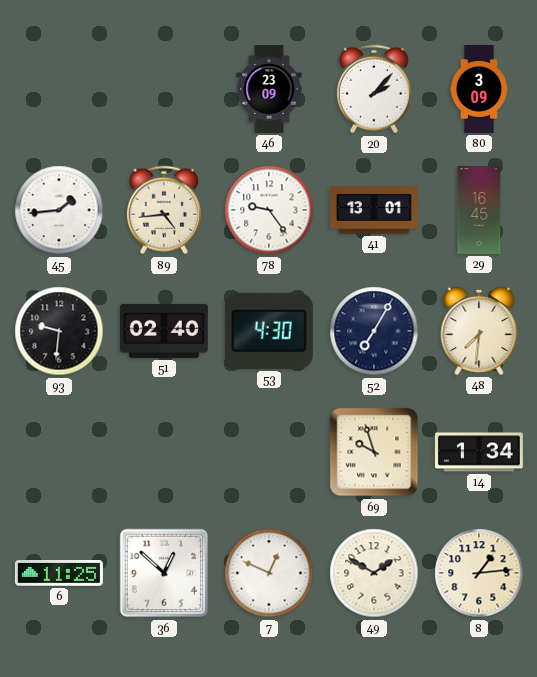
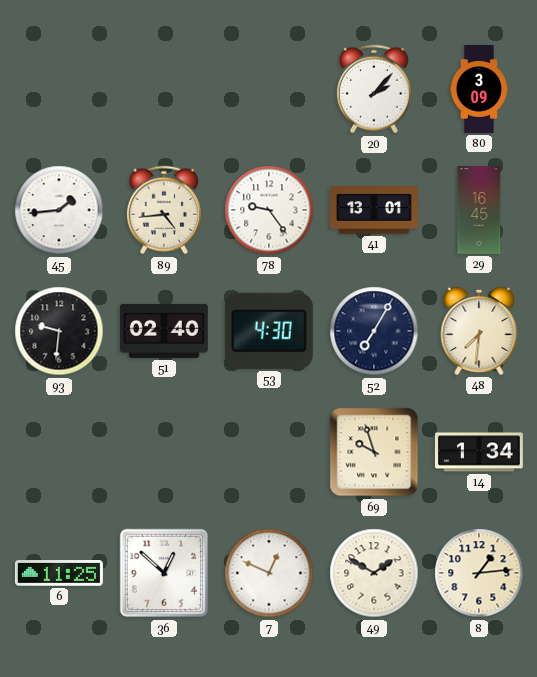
46: 23:09 -> none (269, 89)
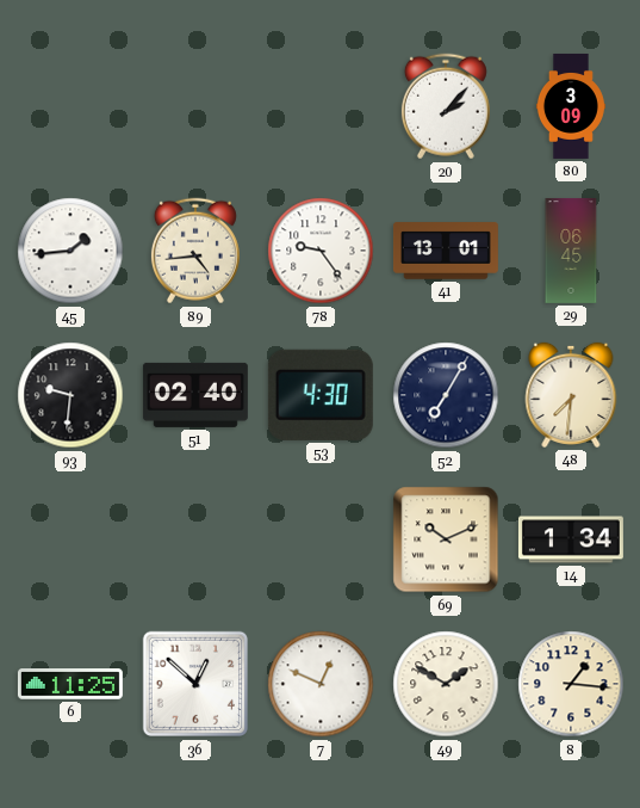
29: 16:45 -> 06:45 (571, 251)
69: 9:57 -> 10:11 (446, 539)
8: 1:14 -> 1:16 (571, 684)
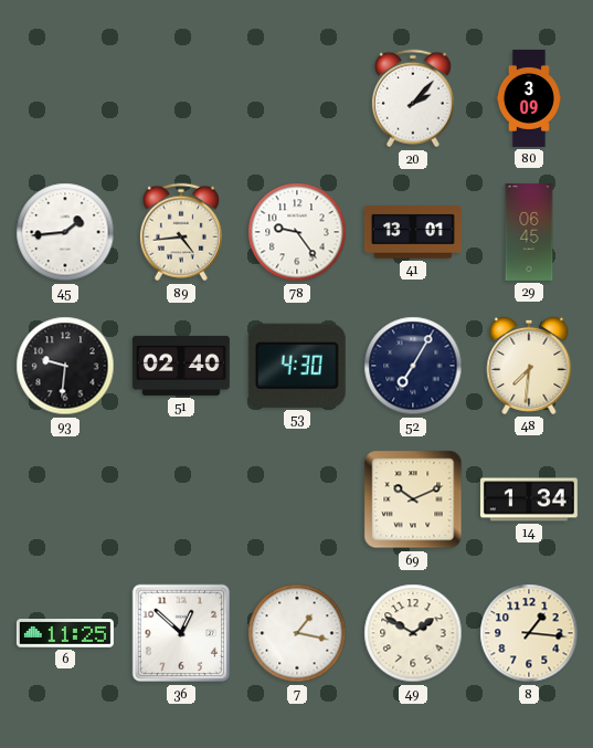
7: 12:49 -> 1:17 (297, 633)
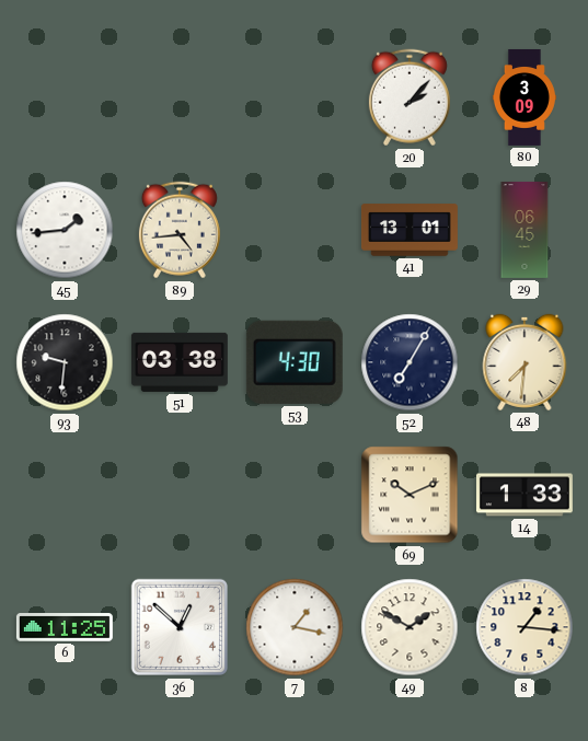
78: 9:24 -> none (297, 232)
51: 02:40 -> 03:38 (180, 362)
14: 1:34 -> 1:33 (524, 495)
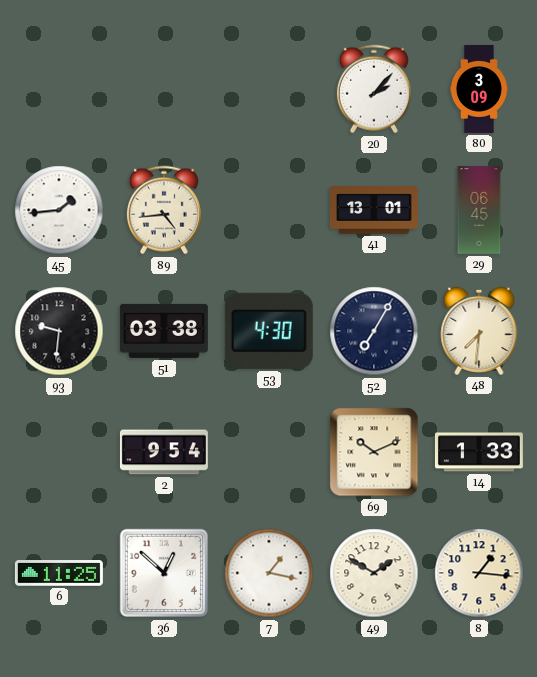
2: none -> 9:54 (164, 452)
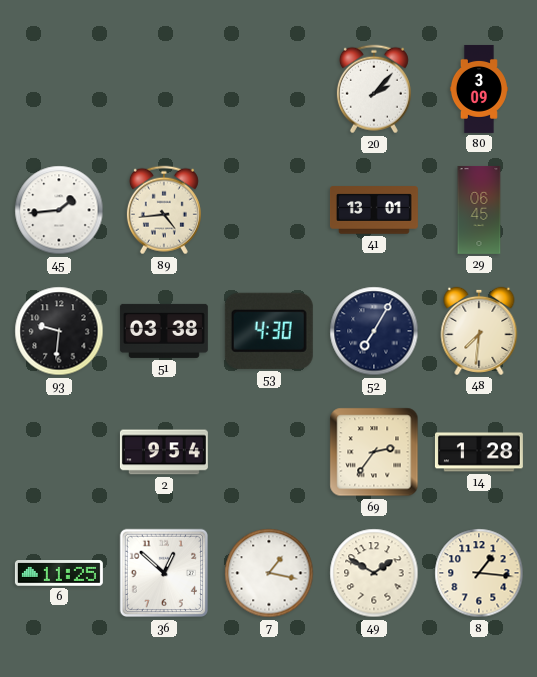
69: 10:11 -> 2:36 (374, 452)
14: 1:33 -> 1:28 (479, 452)
